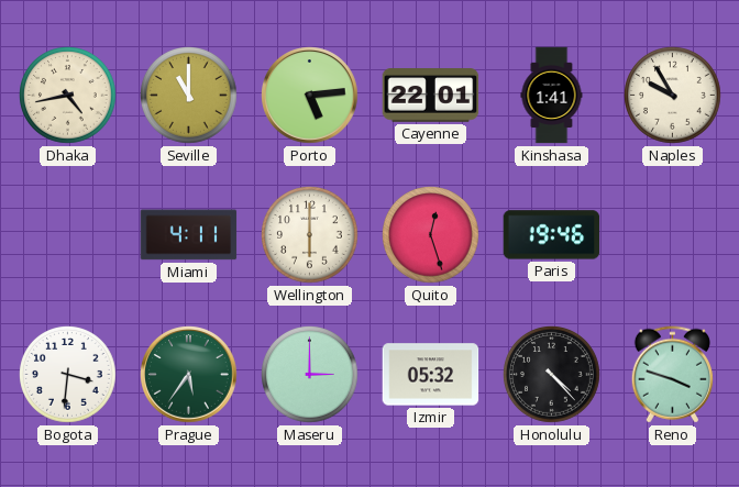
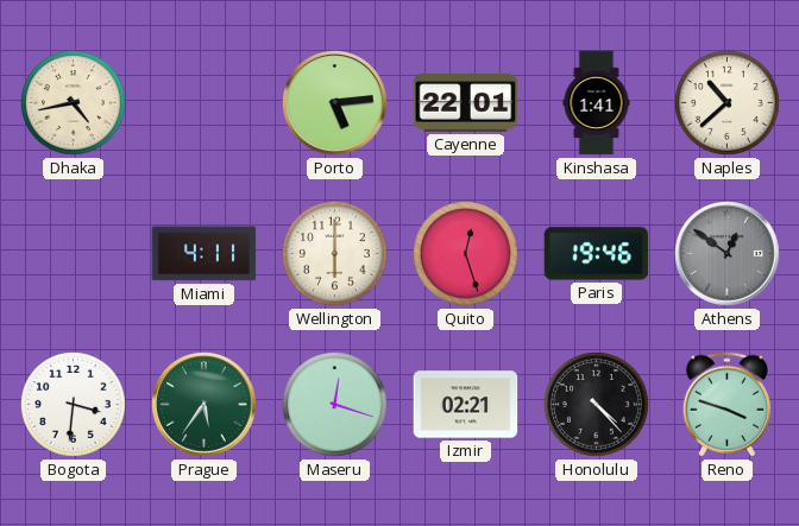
Seville: 11:00 -> none (189, 96)
Naples: 9:55 -> 10:38 (728, 103)
Athens: none -> 12:51 (728, 254)
Maseru: 3:00 -> 12:18 (335, 405)
Izmir: 05:32 -> 02:21 (466, 405)
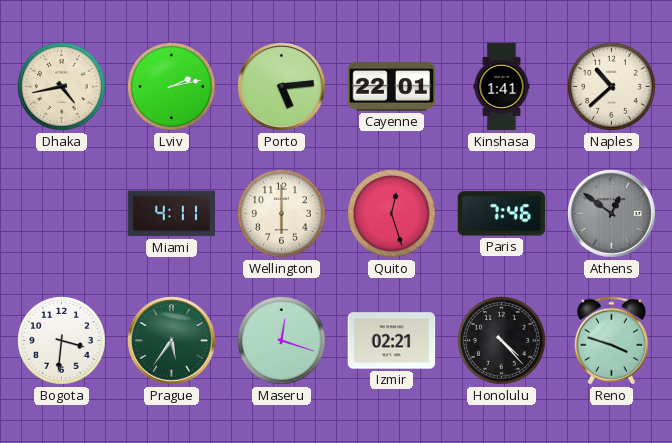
Lviv: none -> 2:13 (172, 87)
Paris: 19:46 -> 7:46 (502, 214)
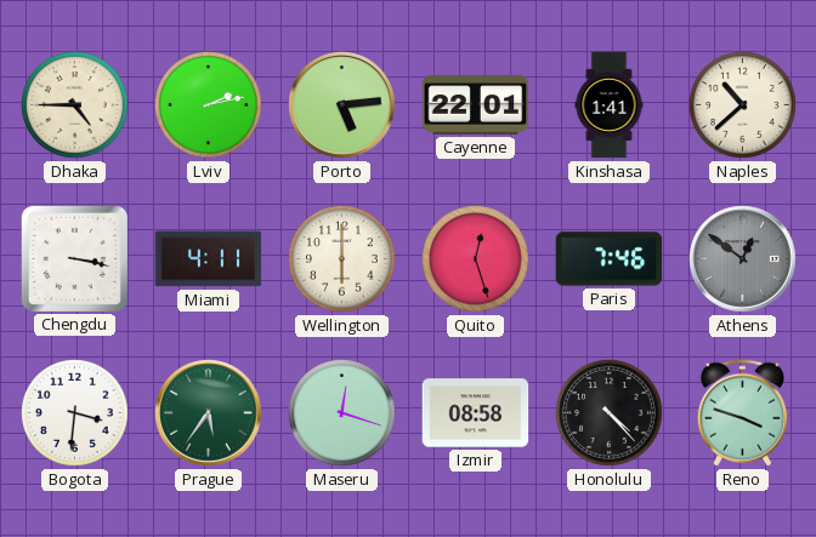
Dhaka: 4:43 -> 4:45 (75, 105)
Chengdu: none -> 3:17 (74, 258)
Izmir: 02:21 -> 08:58 (476, 413)
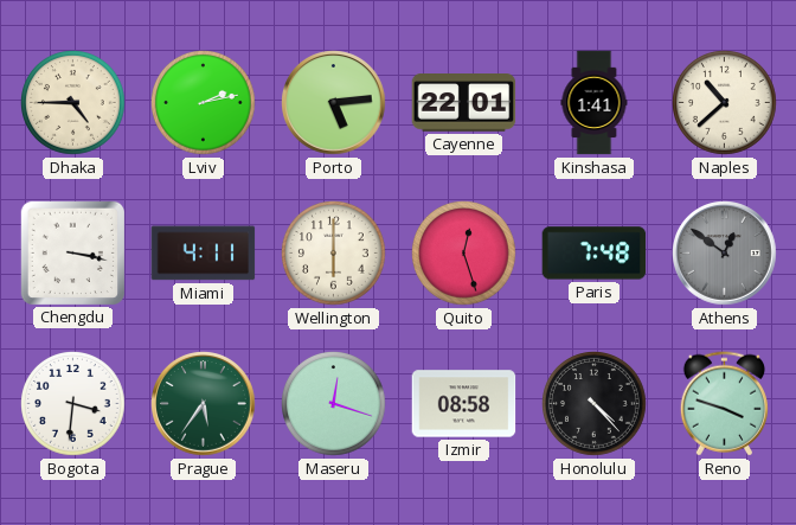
Paris: 7:46 -> 7:48 (595, 254)
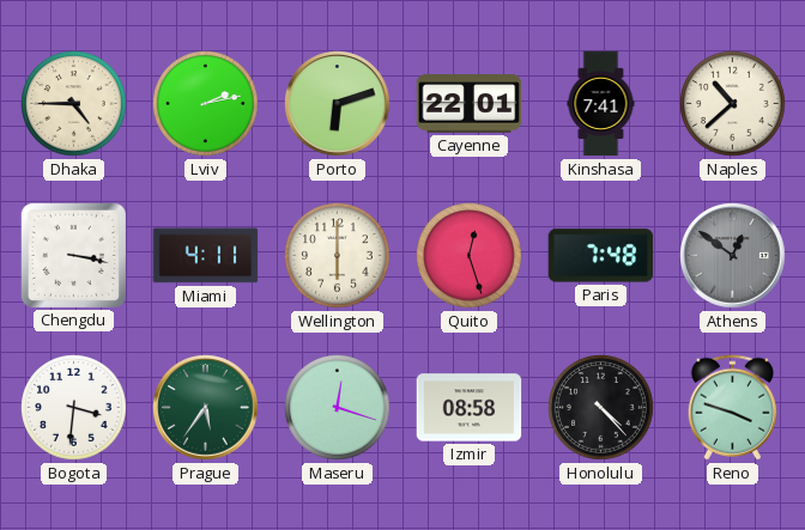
Porto: 5:14 -> 6:12 (338, 104)
Kinshasa: 1:41 -> 7:41 (601, 104)
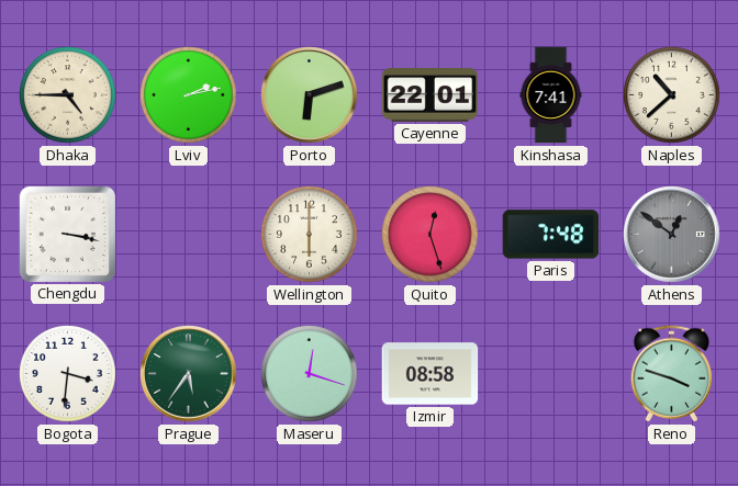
Miami: 4:11 -> none (206, 256)
Honolulu: 4:23 -> none (601, 408)
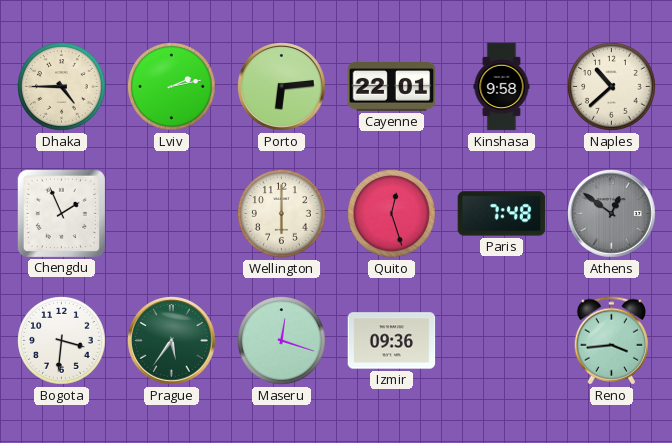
Porto: 6:12 -> 6:14 (282, 87)
Kinshasa: 7:41 -> 9:58 (502, 87)
Chengdu: 3:17 -> 1:56 (61, 213)
Izmir: 08:58 -> 09:36 (392, 341)
Reno: 3:48 -> 3:44 (611, 341)
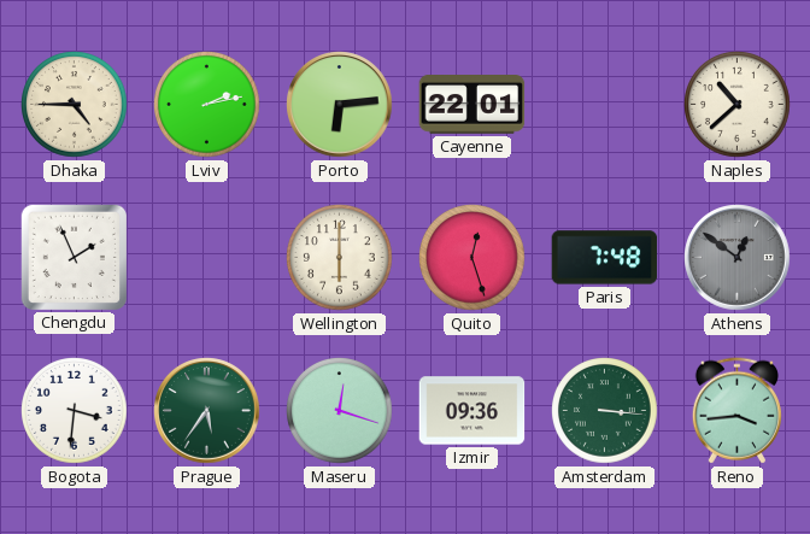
Kinshasa: 9:58 -> none (502, 87)
Amsterdam: none -> 3:16 (605, 411)
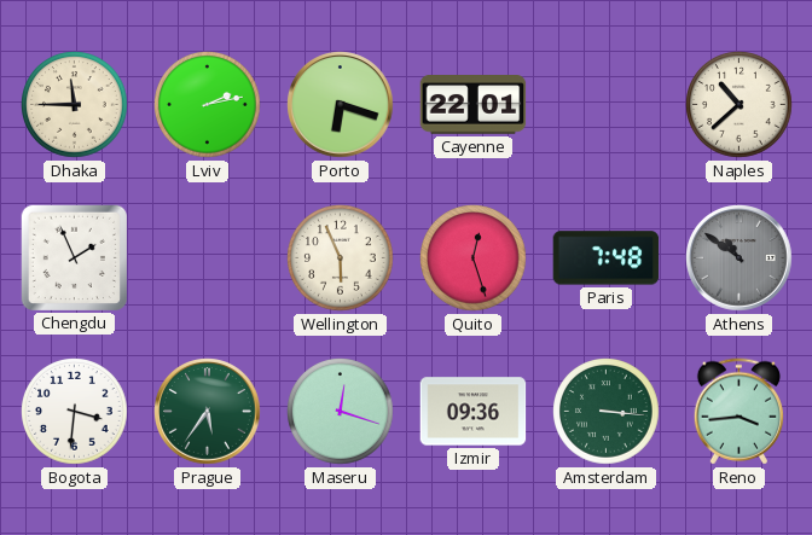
Dhaka: 4:45 -> 11:45 (75, 105)
Porto: 6:14 -> 6:18 (341, 105)
Wellington: 6:00 -> 5:56 (341, 258)
Athens: 12:51 -> 10:51 (739, 258)
